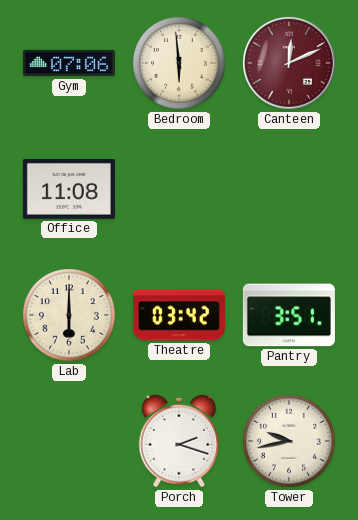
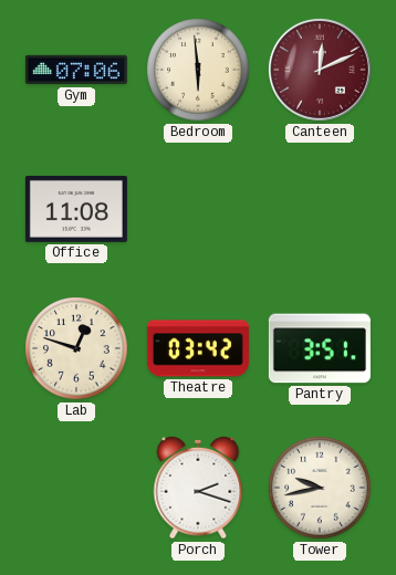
Lab: 6:00 -> 12:48 (76, 348)
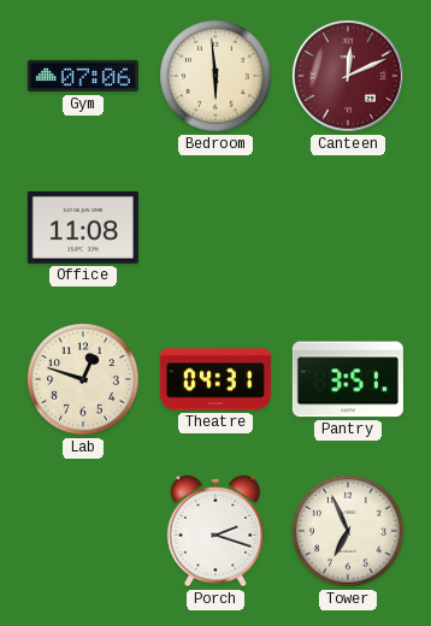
Theatre: 03:42 -> 04:31 (215, 379)
Tower: 9:43 -> 6:56 (348, 531)
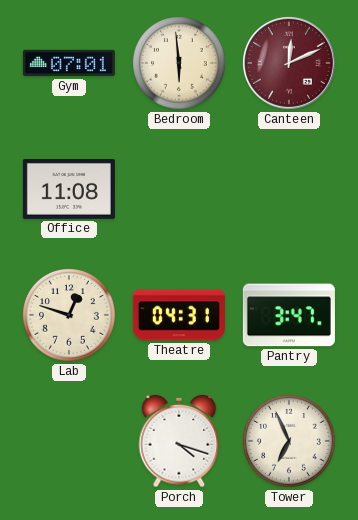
Gym: 07:06 -> 07:01 (69, 63)
Pantry: 3:51 -> 3:47 (289, 315)
Porch: 2:18 -> 4:18 (179, 441)
